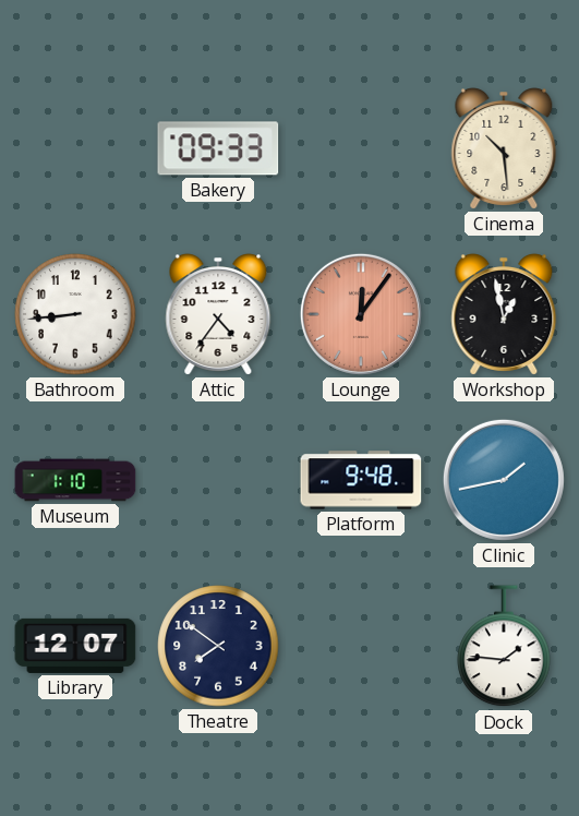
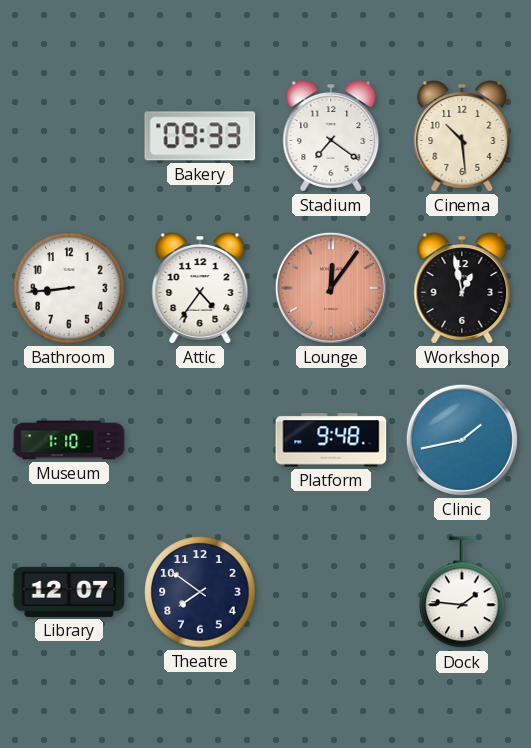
Stadium: none -> 7:21 (331, 136)
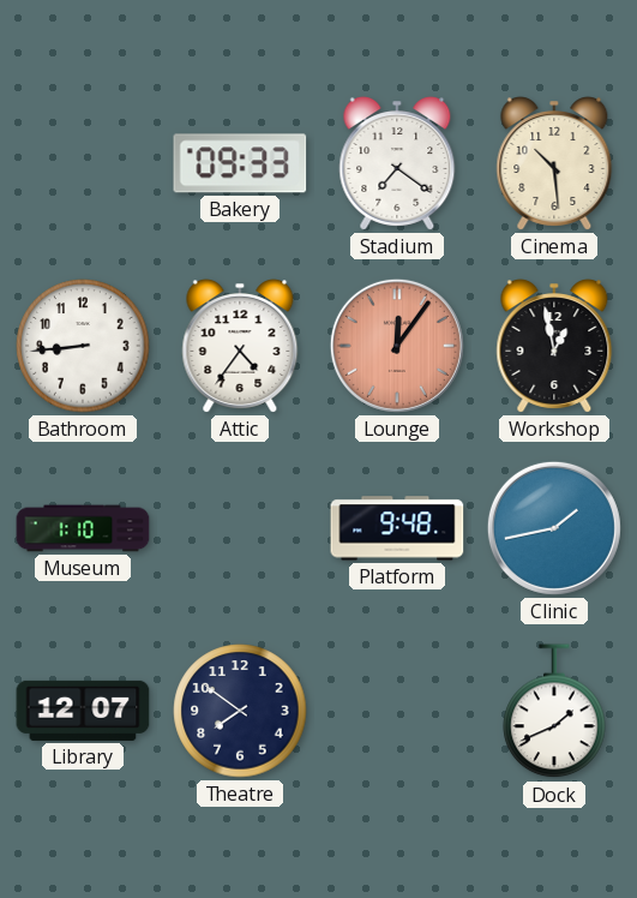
Dock: 1:46 -> 1:41 (554, 712)
